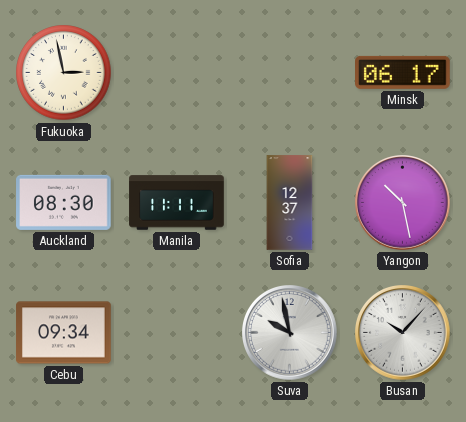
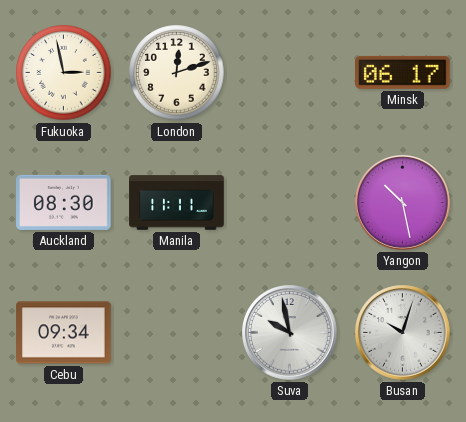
London: none -> 12:12 (177, 73)
Sofia: 12:37 -> none (290, 203)
Busan: 10:07 -> 10:03 (403, 333)
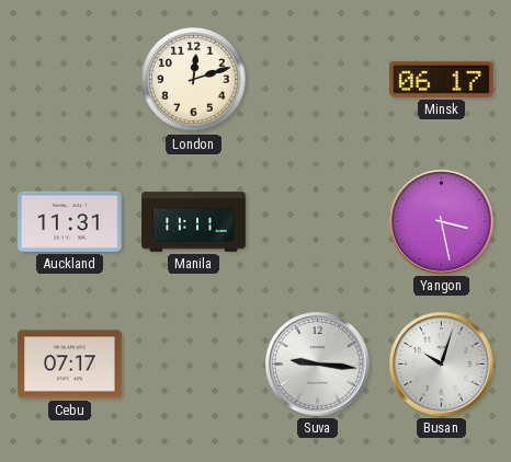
Fukuoka: 2:58 -> none (64, 73)
Auckland: 08:30 -> 11:31 (70, 221)
Yangon: 10:28 -> 3:28 (442, 222)
Cebu: 09:34 -> 07:17 (70, 365)
Suva: 9:58 -> 9:16 (318, 365)
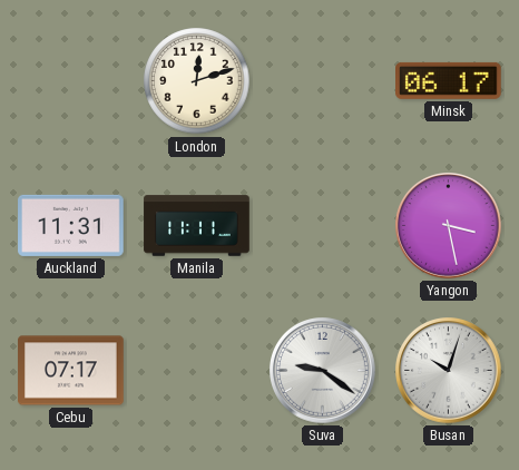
Suva: 9:16 -> 9:21 (323, 371)
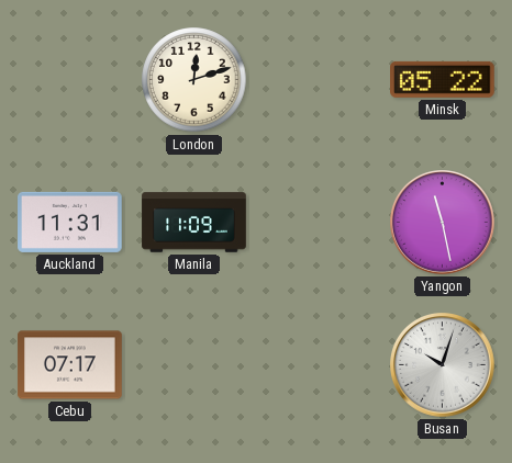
Minsk: 06:17 -> 05:22 (443, 79)
Manila: 11:11 -> 11:09 (194, 223)
Yangon: 3:28 -> 11:28 (443, 223)
Suva: 9:21 -> none (323, 371)
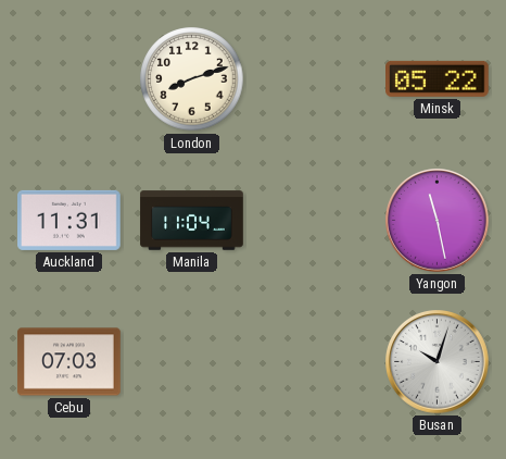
London: 12:12 -> 8:12 (192, 79)
Manila: 11:09 -> 11:04 (192, 221)
Cebu: 07:17 -> 07:03 (69, 362)
